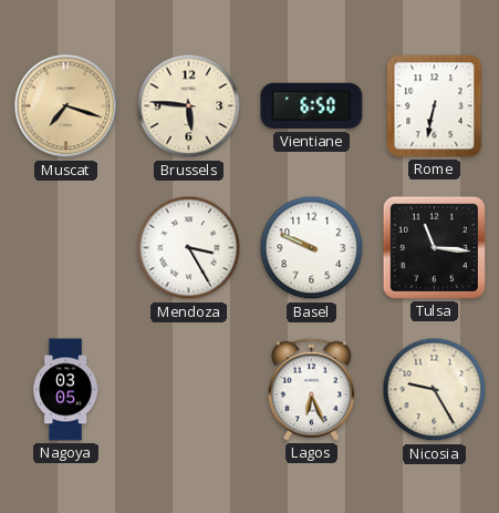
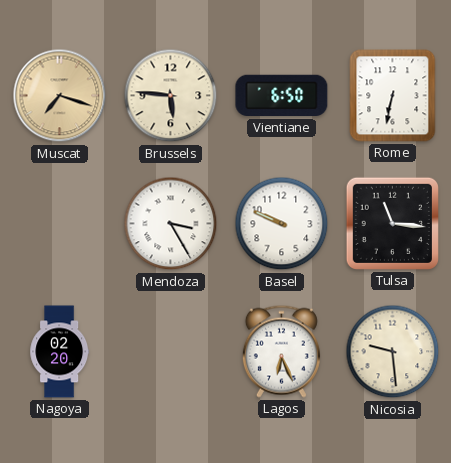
Nagoya: 03:05 -> 02:20 (60, 352)
Nicosia: 9:25 -> 9:29 (393, 352)
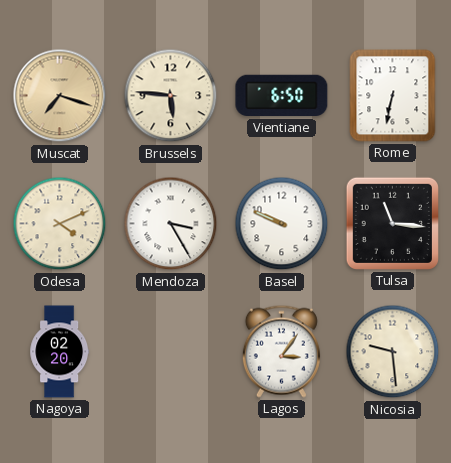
Odesa: none -> 4:11 (60, 224)
Lagos: 6:26 -> 3:06 (281, 351)
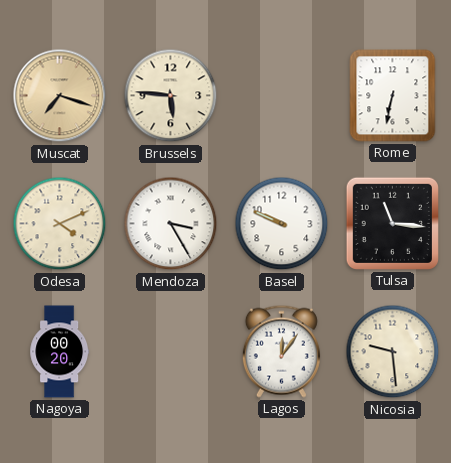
Vientiane: 6:50 -> none (282, 96)
Nagoya: 02:20 -> 00:20 (60, 352)
Lagos: 3:06 -> 12:06 (281, 351)
